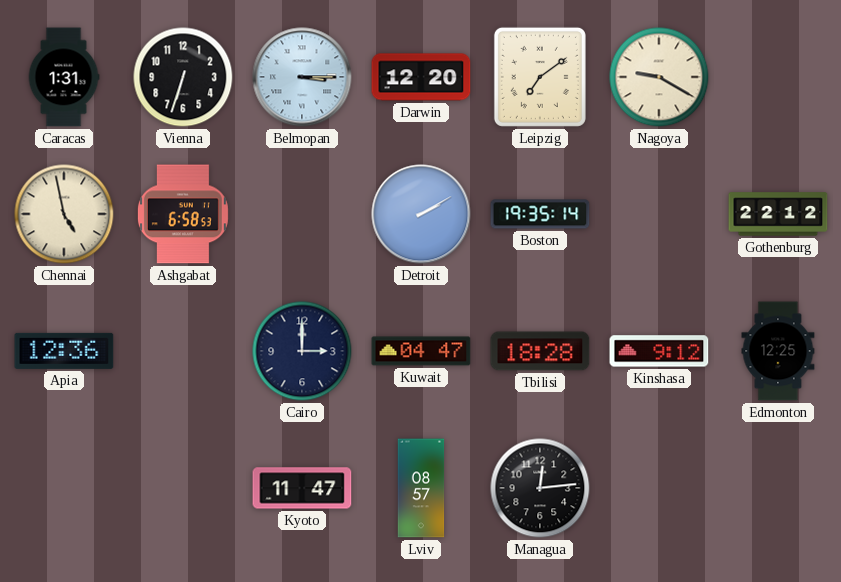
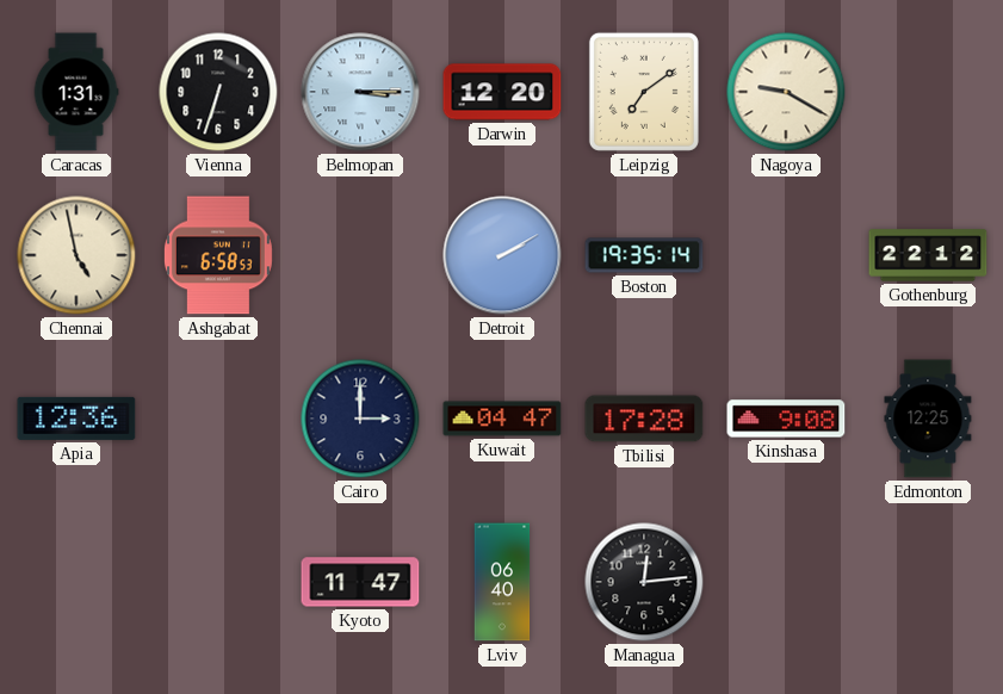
Tbilisi: 18:28 -> 17:28 (644, 419)
Kinshasa: 9:12 -> 9:08 (786, 419)
Lviv: 08:57 -> 06:40 (502, 582)
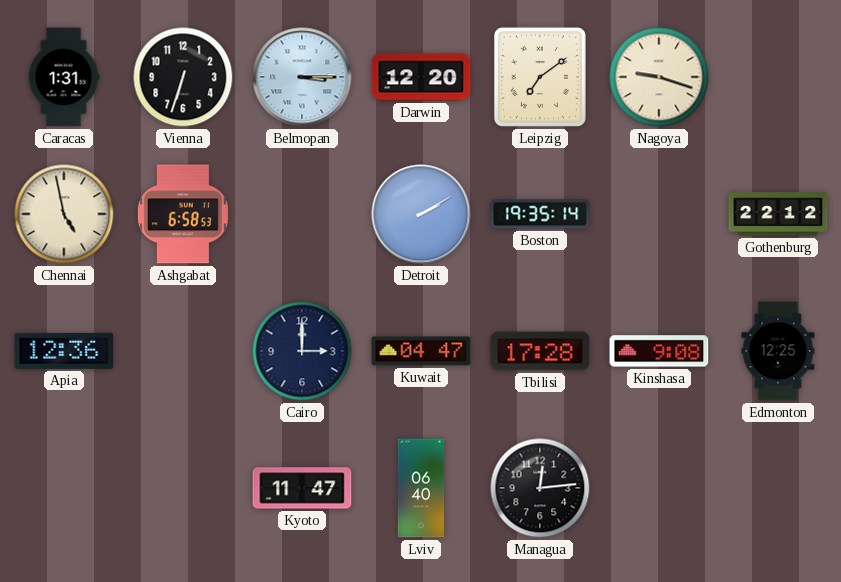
Nagoya: 9:20 -> 9:18 (659, 77)
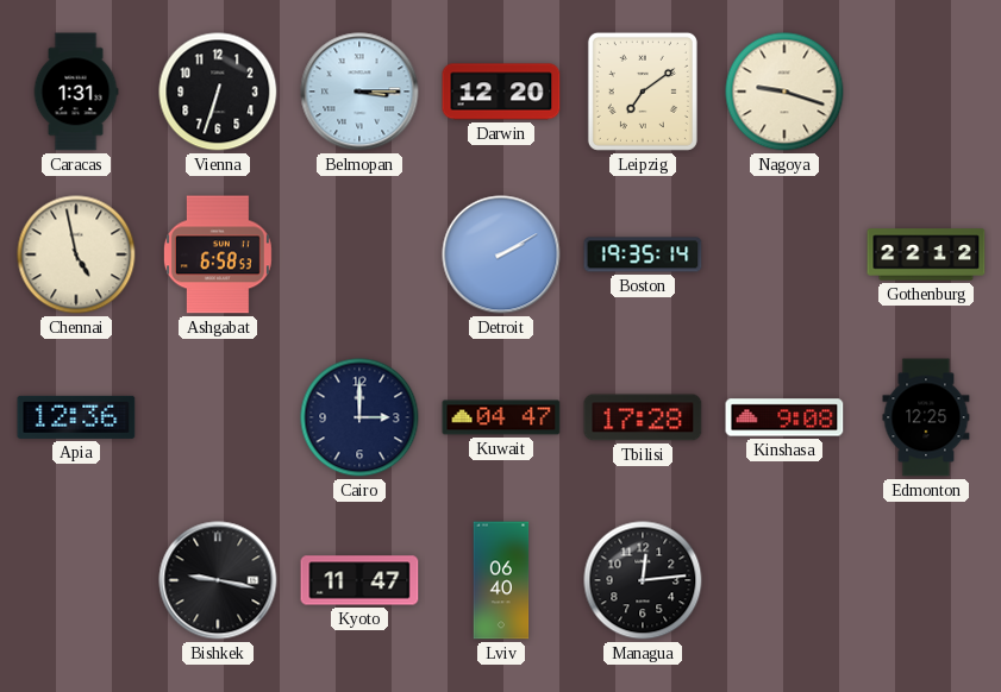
Bishkek: none -> 9:17 (218, 580)
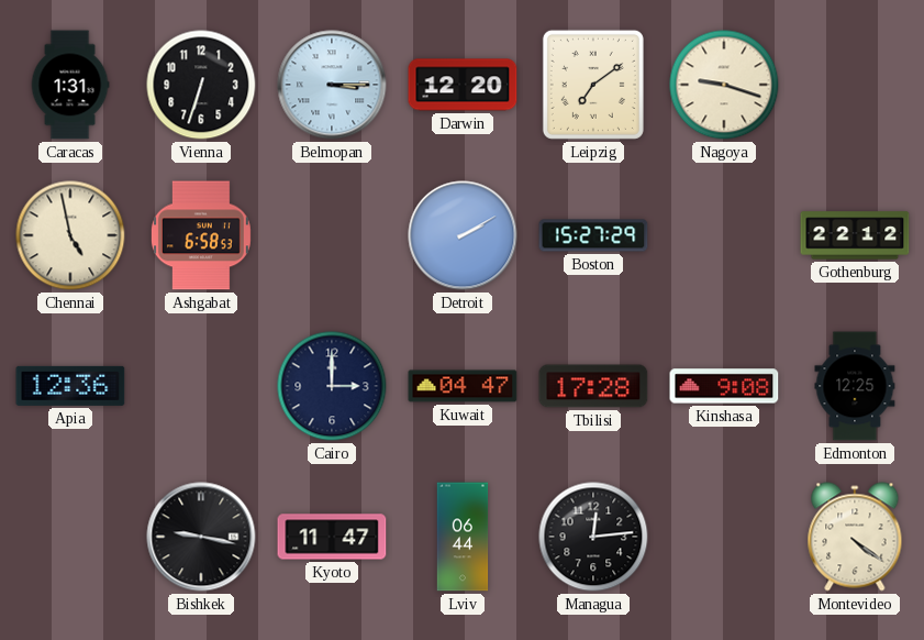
Boston: 19:35 -> 15:27 (593, 235)
Lviv: 06:40 -> 06:44 (463, 537)
Montevideo: none -> 4:21 (855, 537)
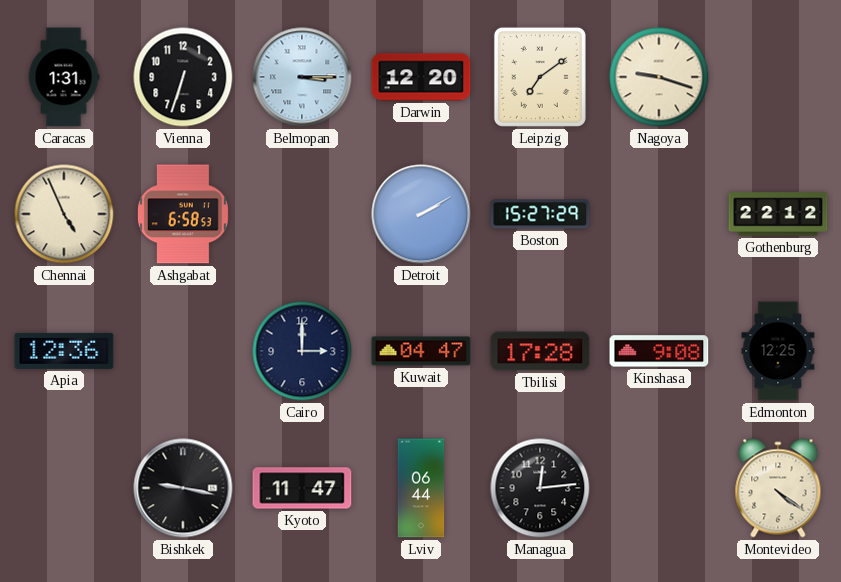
Chennai: 4:58 -> 4:56 (64, 214)
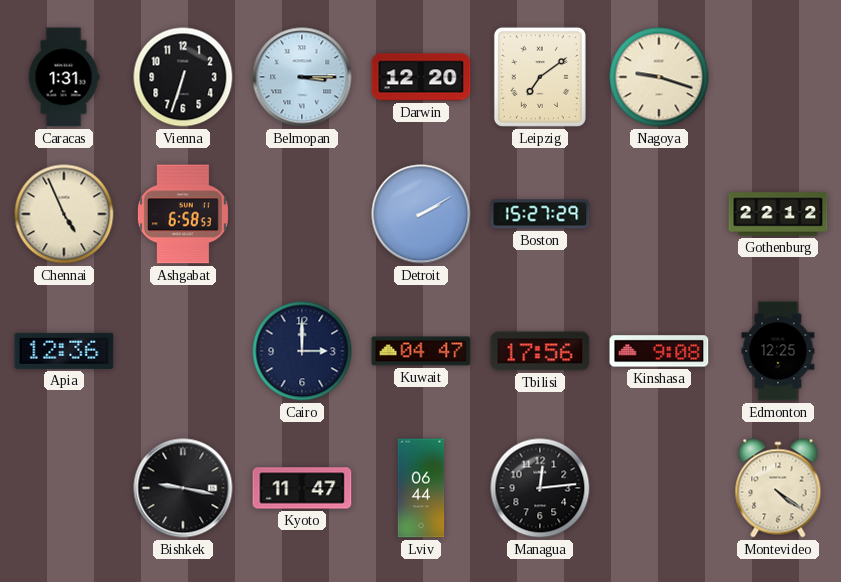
Tbilisi: 17:28 -> 17:56 (540, 351)
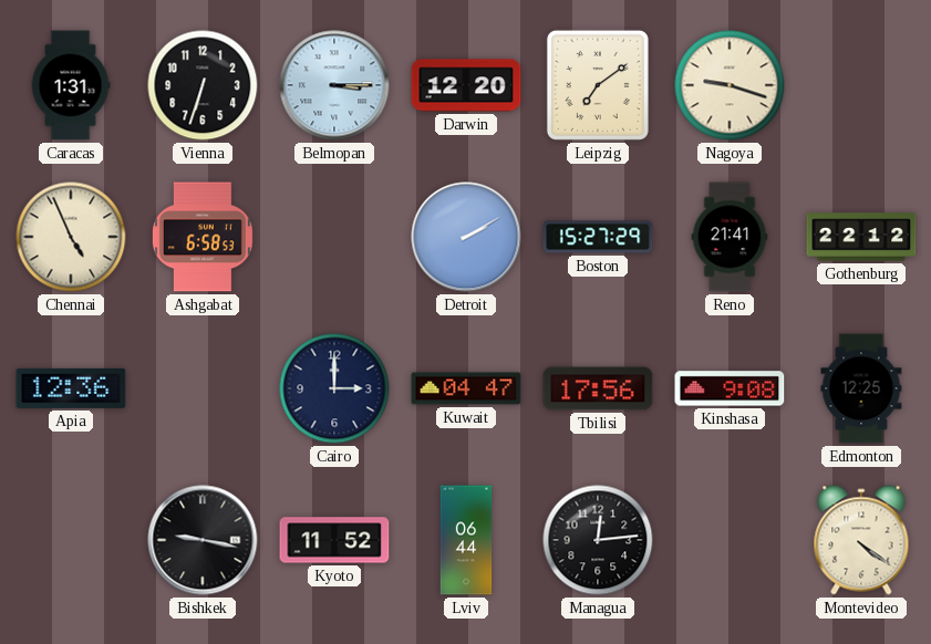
Reno: none -> 21:41 (730, 237)
Kyoto: 11:47 -> 11:52 (334, 540)
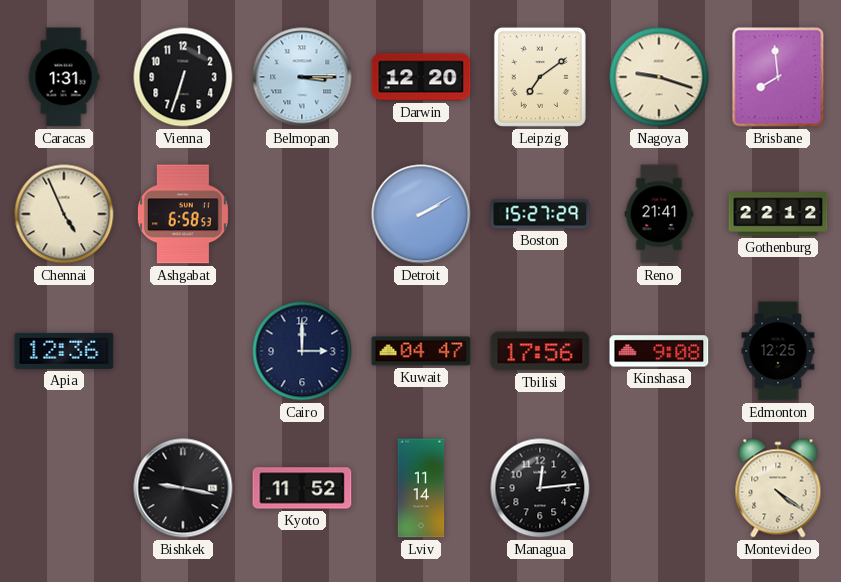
Brisbane: none -> 7:59 (778, 77)
Lviv: 06:44 -> 11:14 (421, 488)
